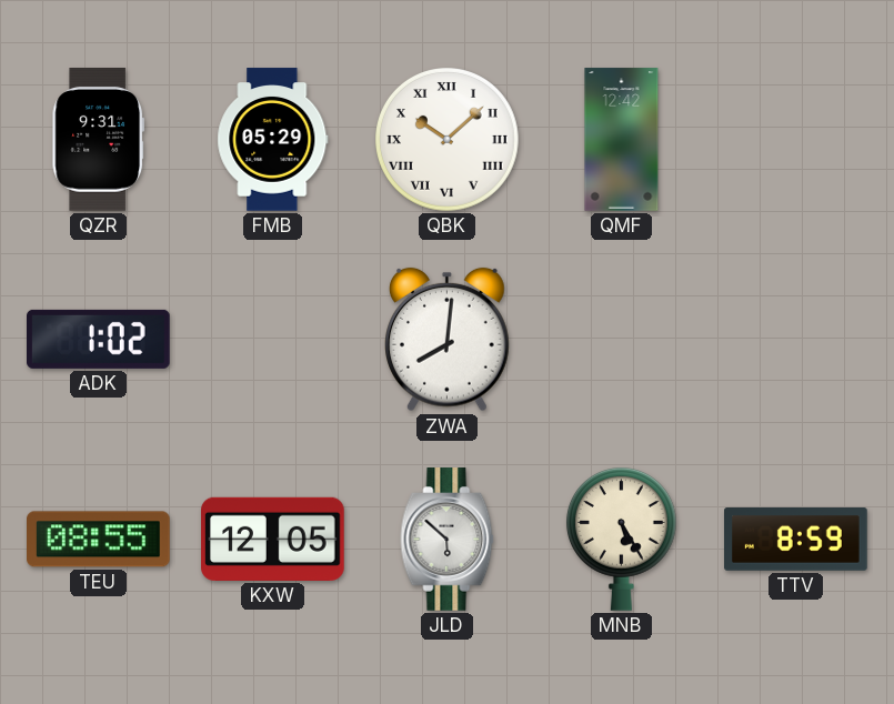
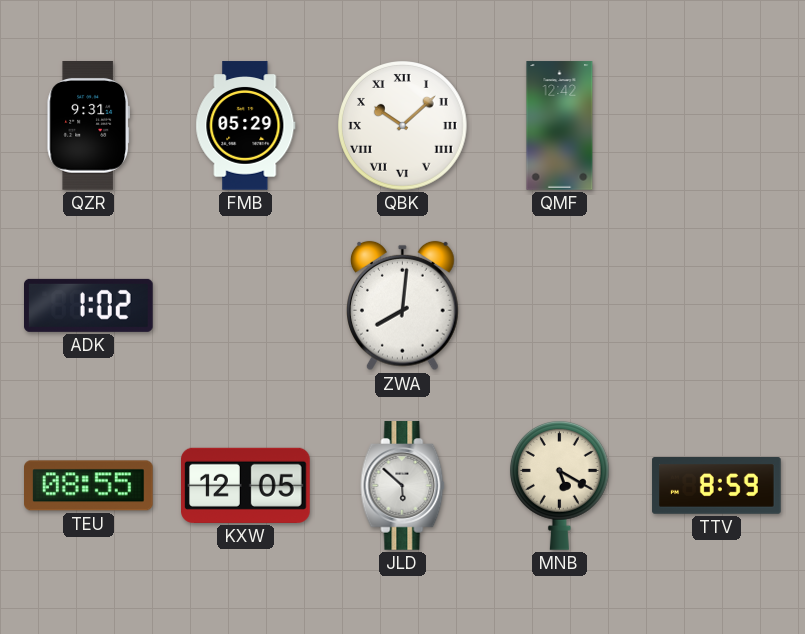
MNB: 5:25 -> 5:20 (559, 486)
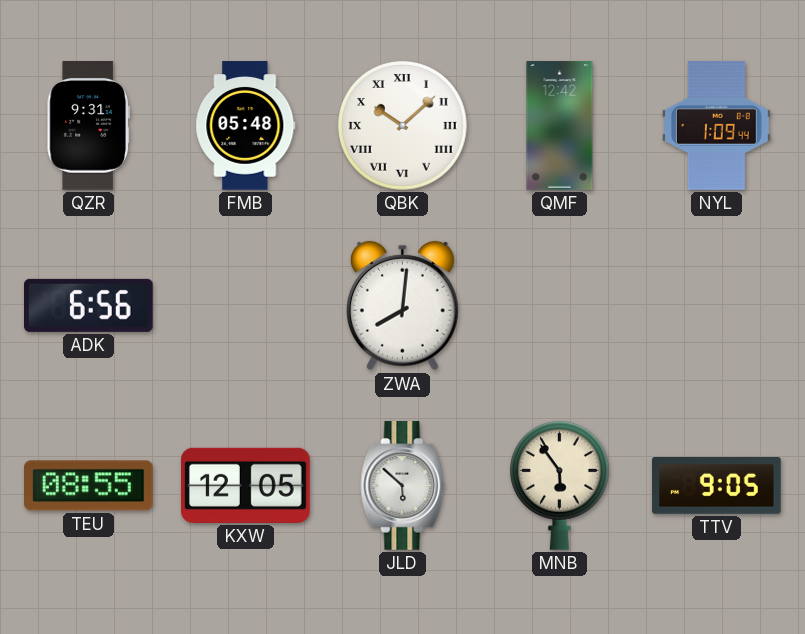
FMB: 05:29 -> 05:48 (246, 126)
NYL: none -> 1:09 (716, 126)
ADK: 1:02 -> 6:56 (89, 305)
MNB: 5:20 -> 5:54 (559, 486)
TTV: 8:59 -> 9:05 (717, 486)
